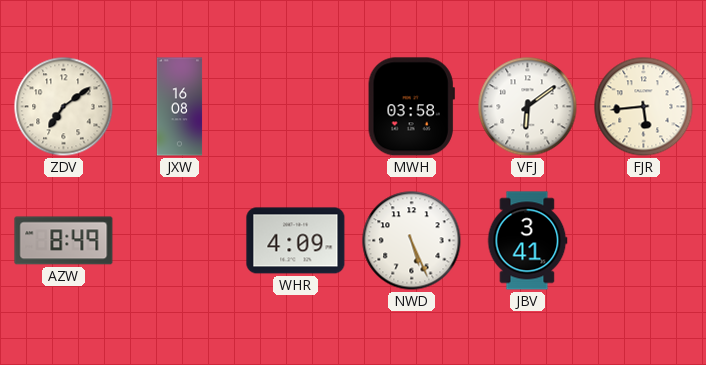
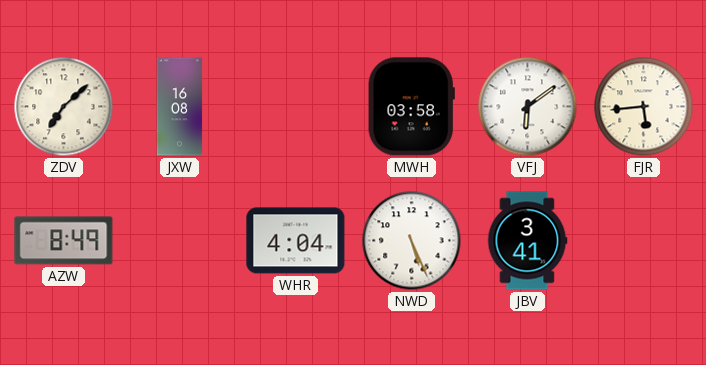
ZDV: 7:09 -> 7:08 (64, 107)
WHR: 4:09 -> 4:04 (296, 241)
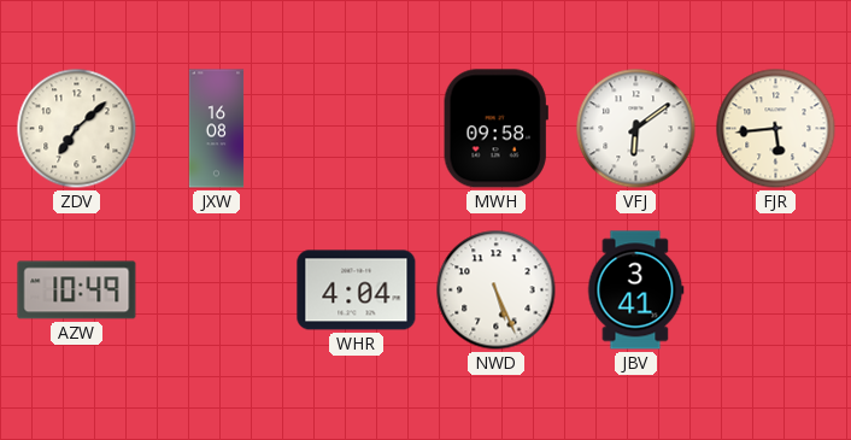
MWH: 03:58 -> 09:58 (495, 129)
AZW: 8:49 -> 10:49 (77, 291)
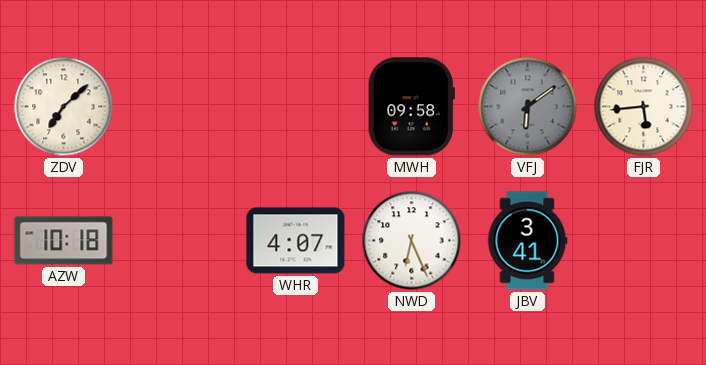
JXW: 16:08 -> none (217, 129)
VFJ dial: white -> grey (528, 107)
AZW: 10:49 -> 10:18 (64, 241)
WHR: 4:04 -> 4:07 (296, 241)
NWD: 5:26 -> 6:26 (412, 241)
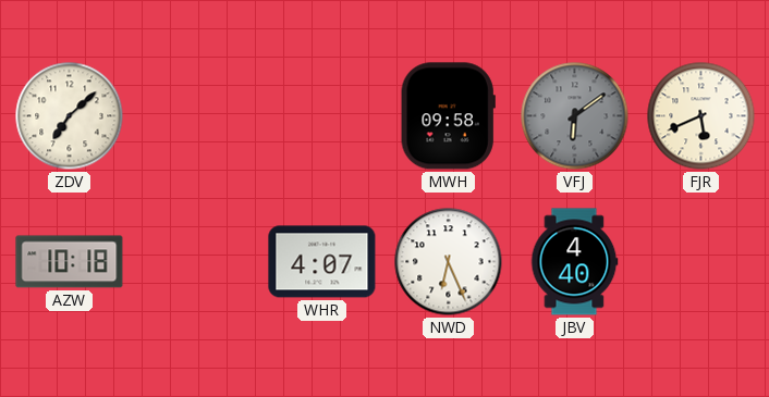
FJR: 5:44 -> 5:41 (701, 116)
JBV: 3:41 -> 4:40 (574, 262)
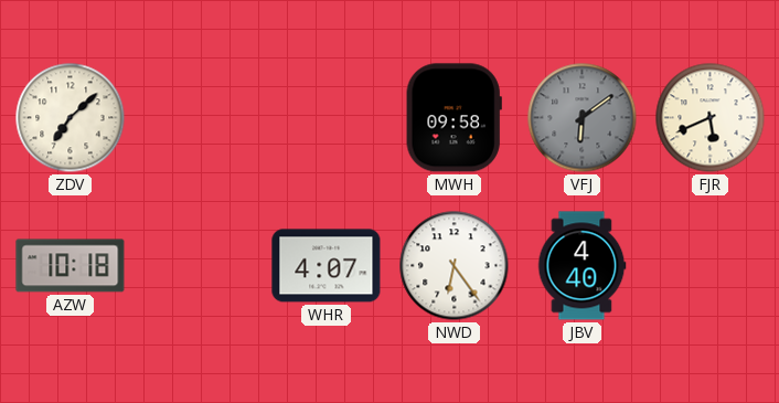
NWD: 6:26 -> 6:24 (455, 266)
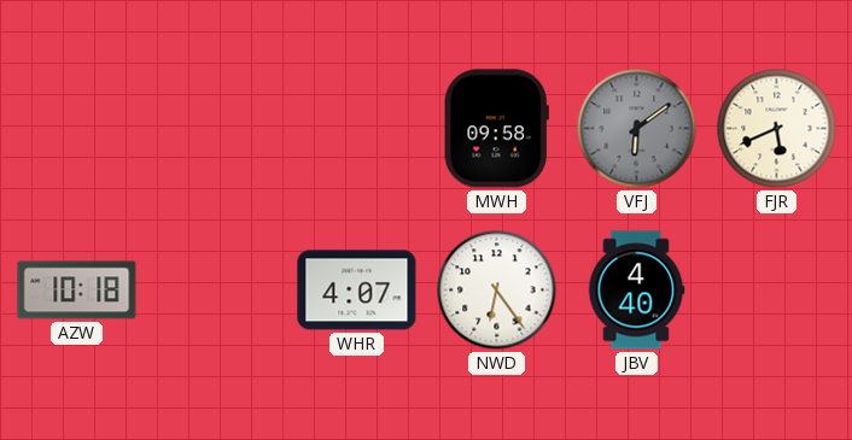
ZDV: 7:08 -> none (71, 118)
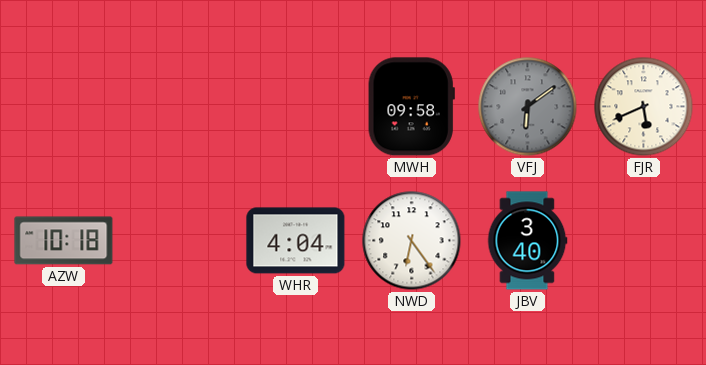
WHR: 4:07 -> 4:04 (296, 241)
JBV: 4:40 -> 3:40 (527, 241)
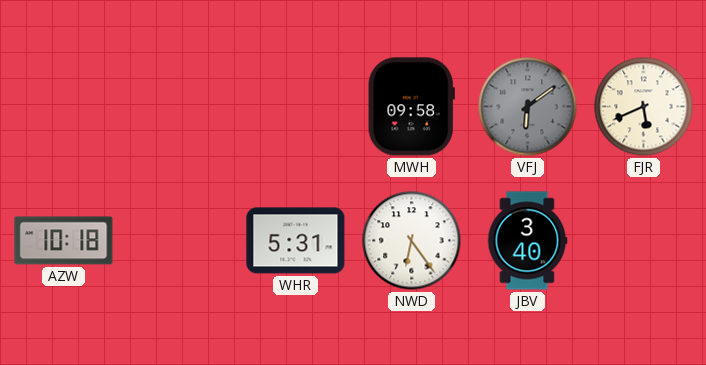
WHR: 4:04 -> 5:31 (296, 241)
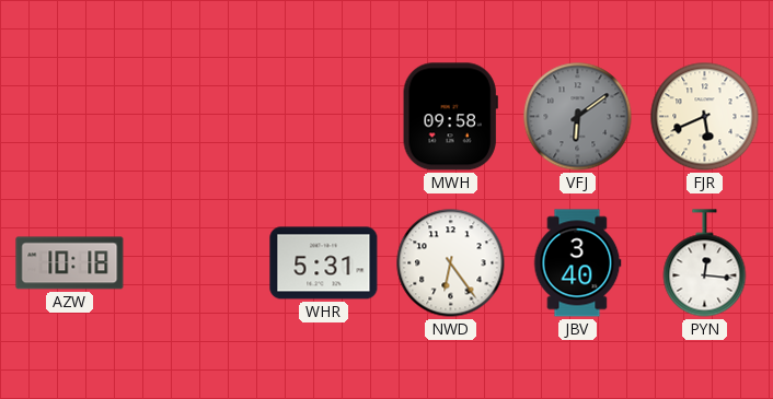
PYN: none -> 12:16 (705, 263)
